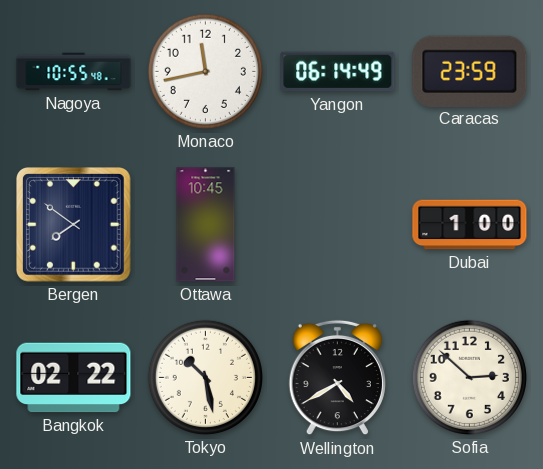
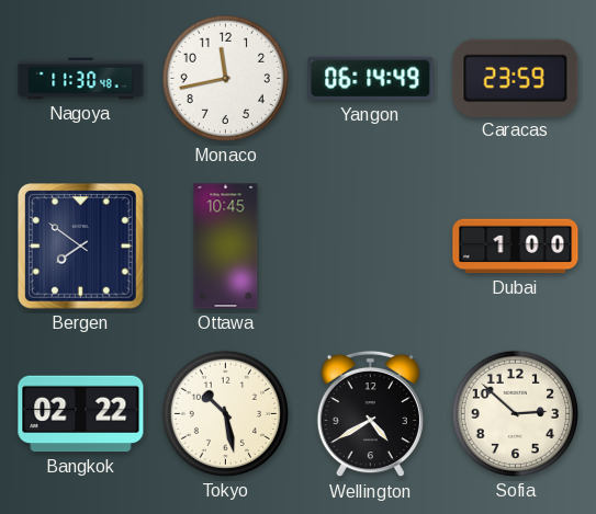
Nagoya: 10:55 -> 11:30 (81, 79)
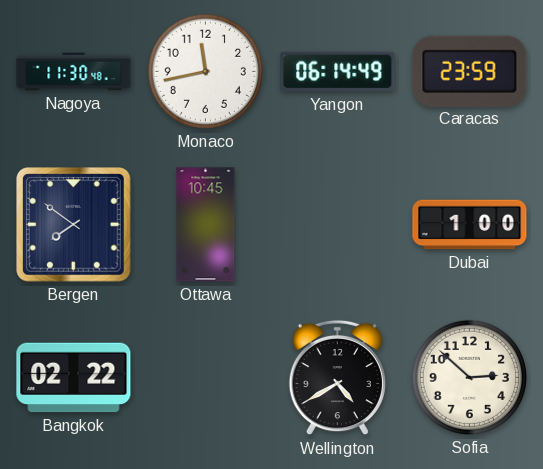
Tokyo: 10:28 -> none (225, 413)
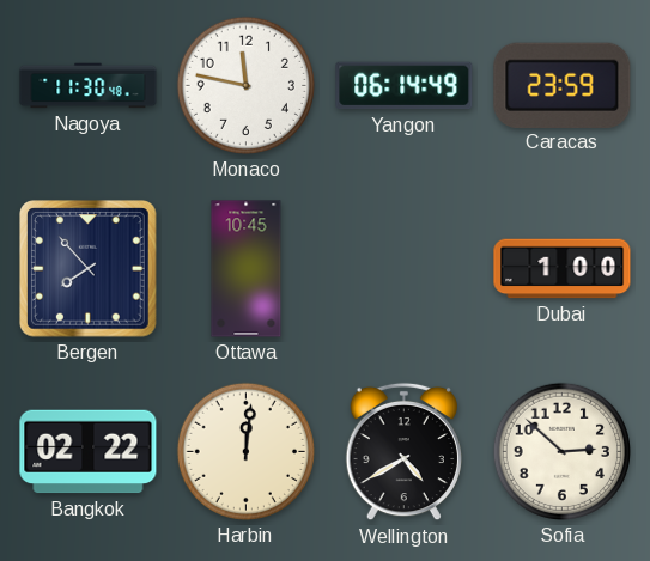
Monaco: 11:43 -> 11:47 (245, 85)
Bergen: 7:51 -> 7:53 (89, 269)
Harbin: none -> 12:01 (245, 451)
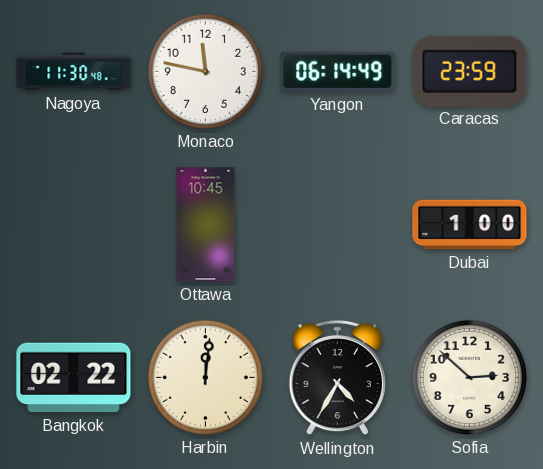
Bergen: 7:53 -> none (89, 269)
Wellington: 4:40 -> 4:35 (337, 378)
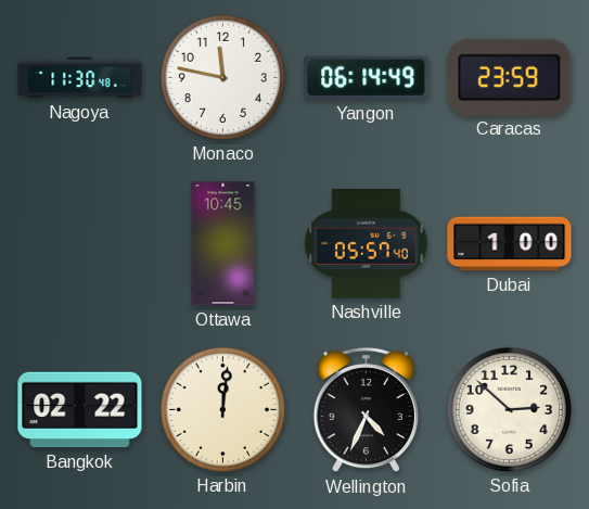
Nashville: none -> 05:57 (367, 244)
Wellington: 4:35 -> 4:34 (366, 410)
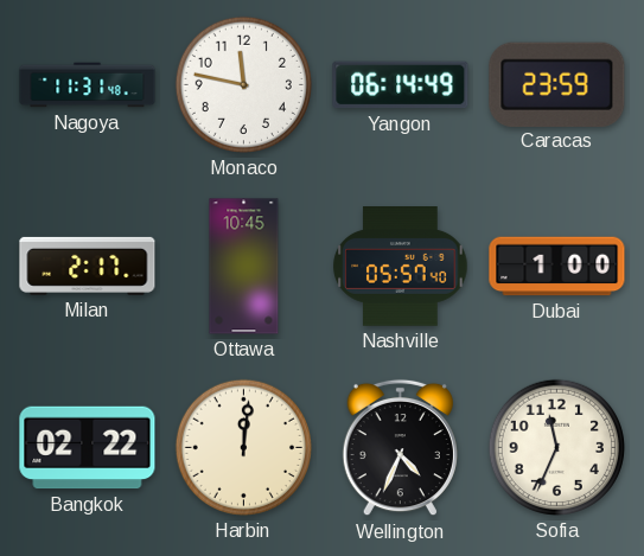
Nagoya: 11:30 -> 11:31 (88, 85)
Milan: none -> 2:17 (88, 266)
Sofia: 2:52 -> 11:34 (556, 447)
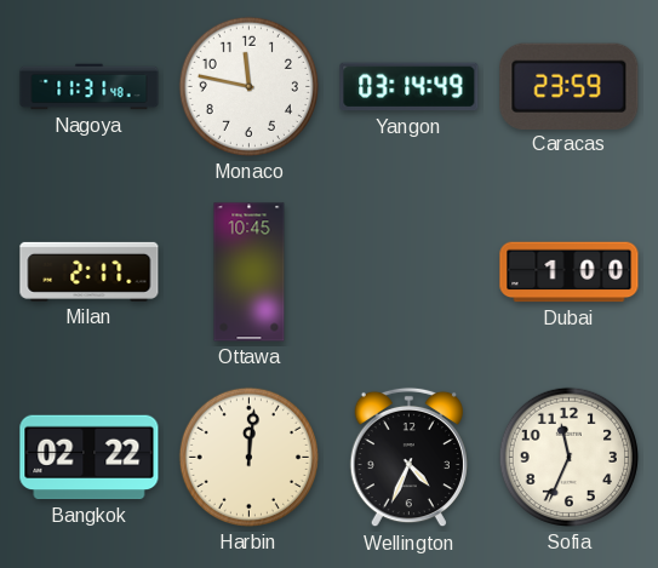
Yangon: 06:14 -> 03:14 (410, 87)
Nashville: 05:57 -> none (401, 267)
